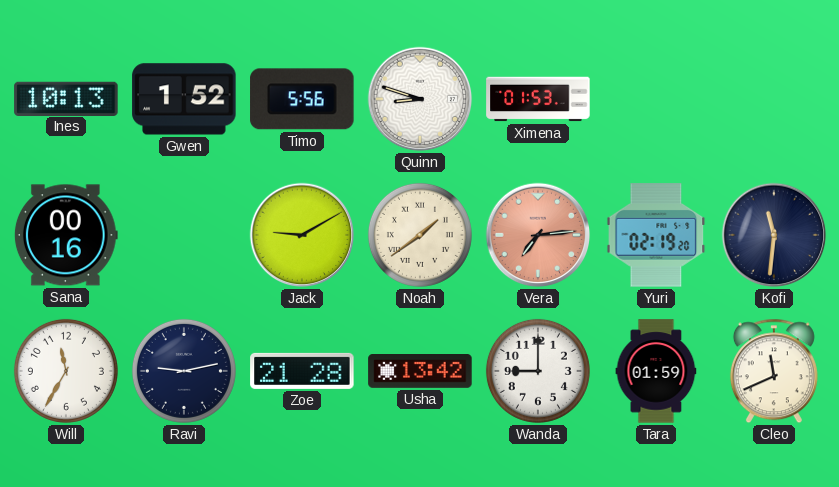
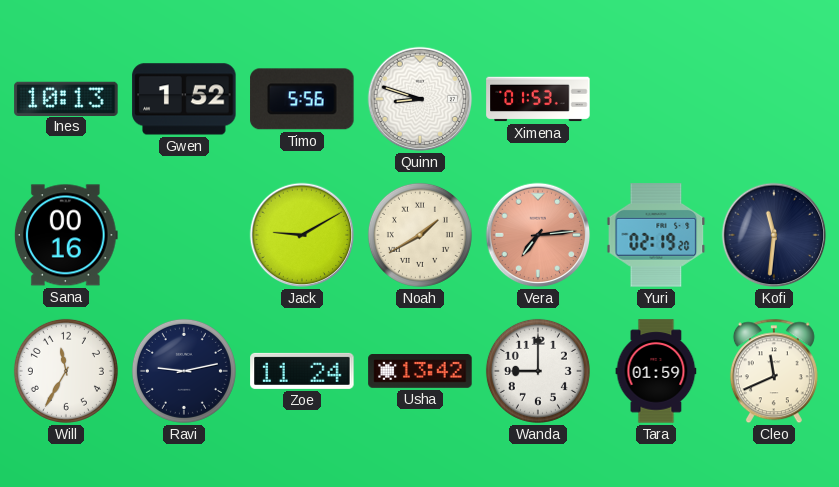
Noah: 1:39 -> 1:40 (420, 235)
Zoe: 21:28 -> 11:24 (302, 371)
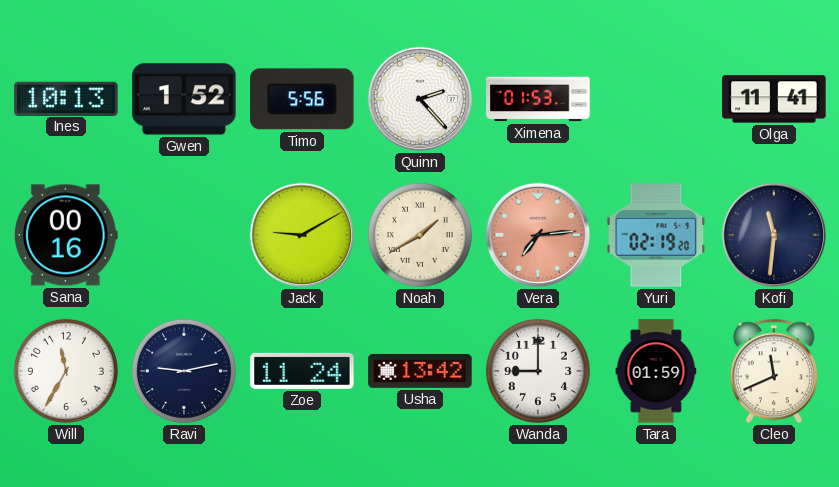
Quinn: 8:48 -> 2:23 (420, 99)
Olga: none -> 11:41 (774, 99)
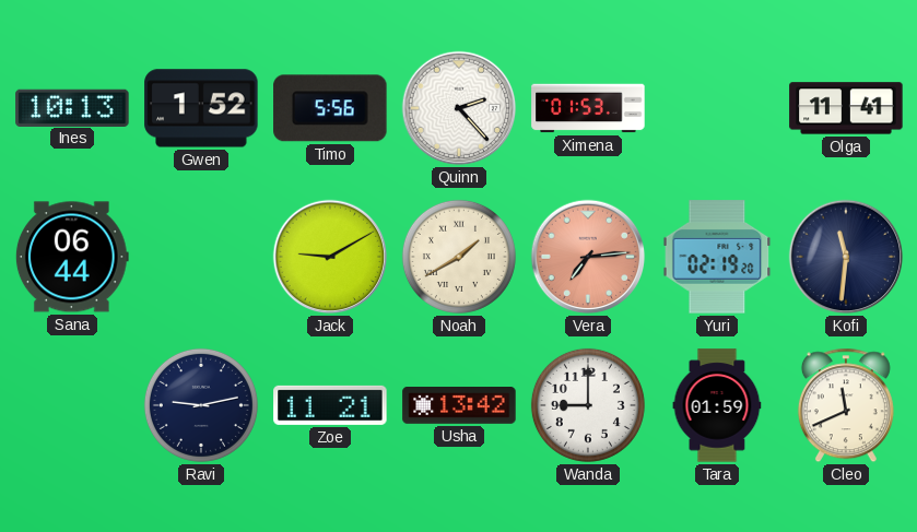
Sana: 00:16 -> 06:44 (72, 257)
Will: 11:35 -> none (66, 371)
Zoe: 11:24 -> 11:21 (330, 405)
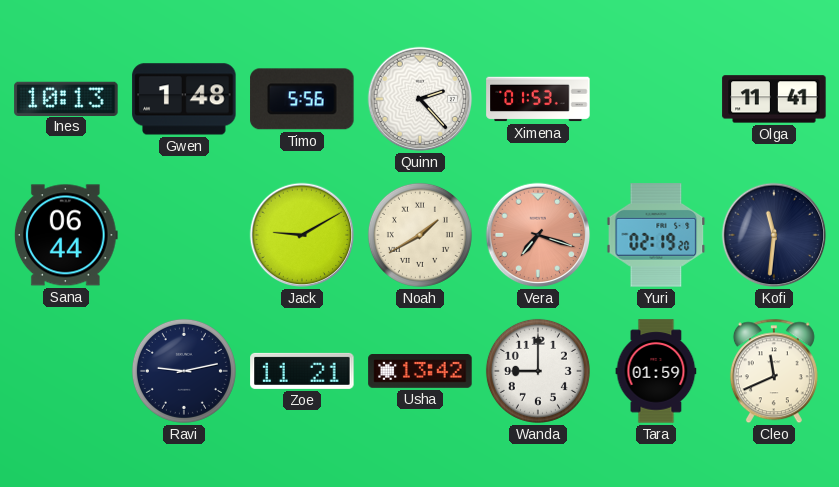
Gwen: 1:52 -> 1:48 (184, 99)
Vera: 7:14 -> 7:18 (538, 235)
